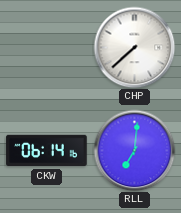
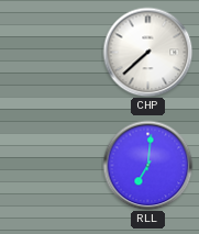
CKW: 06:14 -> none (47, 151)
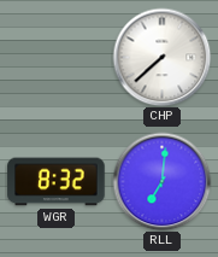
WGR: none -> 8:32 (57, 182)
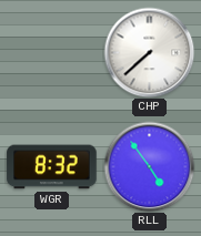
RLL: 7:01 -> 4:54 (149, 166)
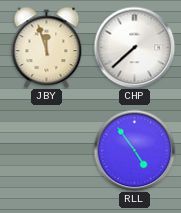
JBY: none -> 11:57 (47, 47)
WGR: 8:32 -> none (52, 167)
